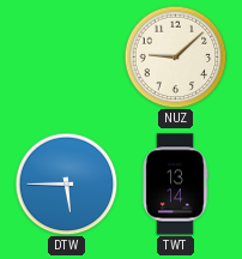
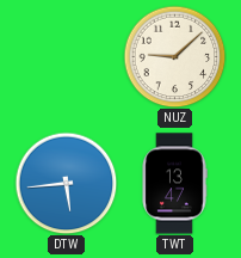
DTW: 5:45 -> 5:44 (66, 183)
TWT: 13:14 -> 13:47 (174, 184)
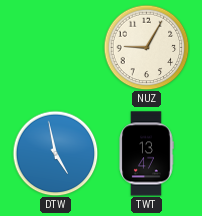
NUZ: 9:08 -> 9:05 (146, 47)
DTW: 5:44 -> 4:58 (55, 153)
